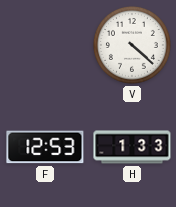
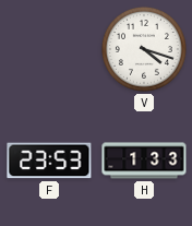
V: 4:22 -> 4:18 (144, 49)
F: 12:53 -> 23:53 (49, 160)
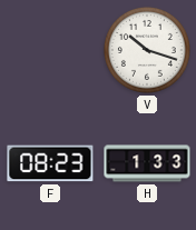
V: 4:18 -> 10:18 (147, 50)
F: 23:53 -> 08:23 (50, 163)
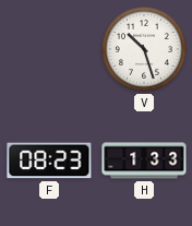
V: 10:18 -> 10:27 (144, 49)
